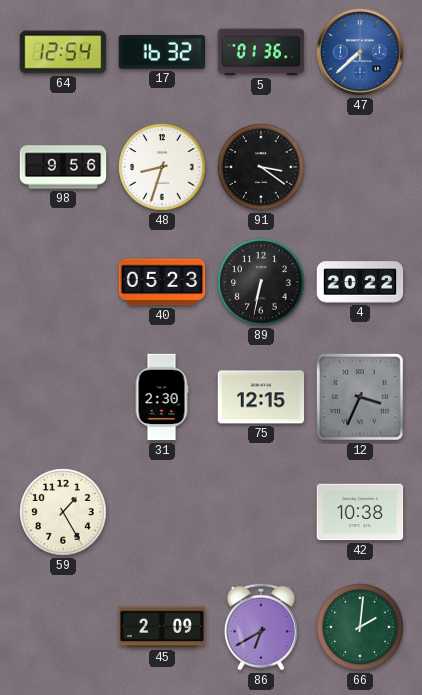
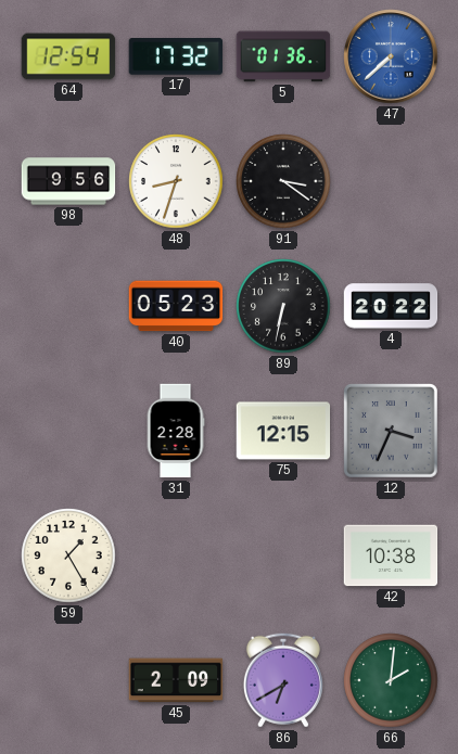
17: 16:32 -> 17:32 (175, 57)
31: 2:30 -> 2:28 (176, 431)
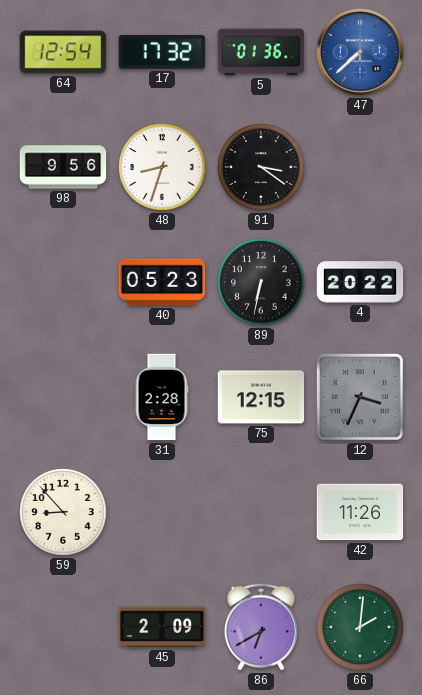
59: 1:25 -> 8:53 (63, 512)
42: 10:38 -> 11:26 (360, 512)
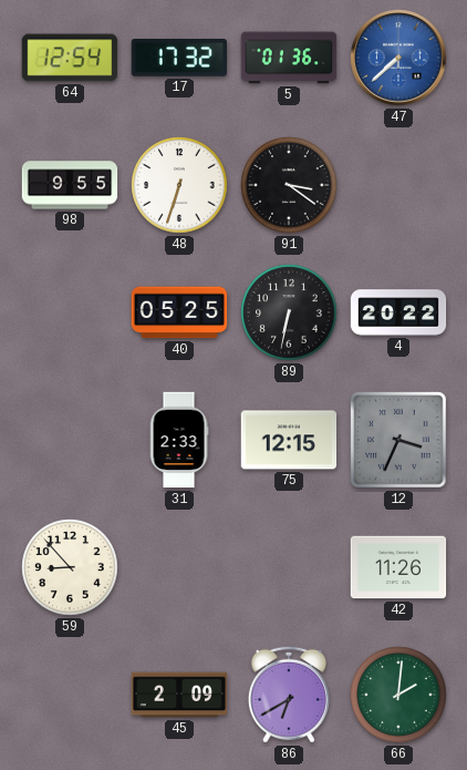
98: 9:56 -> 9:55 (70, 185)
48: 8:33 -> 6:33 (179, 185)
40: 05:23 -> 05:25 (179, 312)
31: 2:28 -> 2:33 (179, 440)
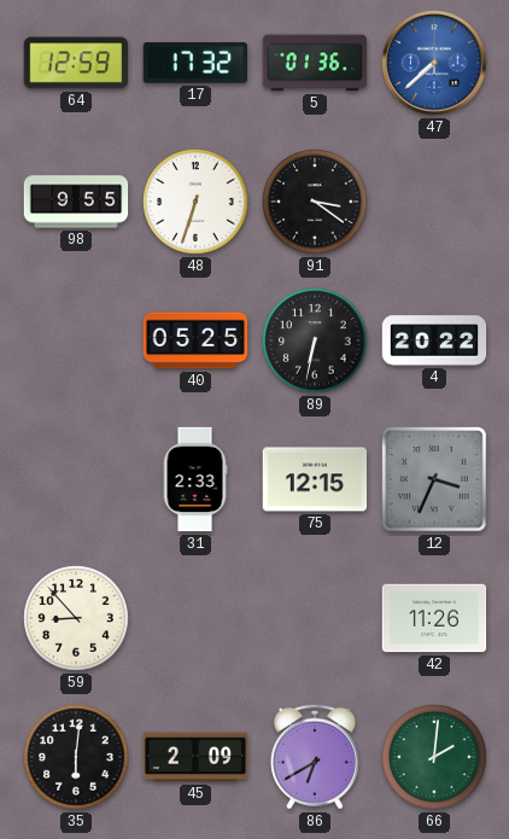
64: 12:54 -> 12:59 (76, 63)
35: none -> 6:01 (76, 757)
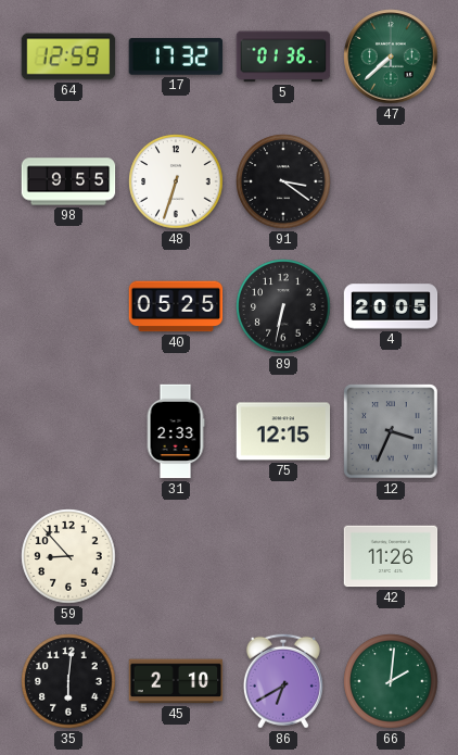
47 dial: blue -> green (391, 56)
4: 20:22 -> 20:05 (391, 306)
45: 2:09 -> 2:10 (176, 681)
